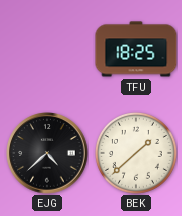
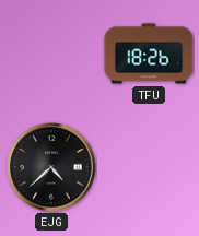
TFU: 18:25 -> 18:26 (149, 54)
BEK: 1:38 -> none (136, 153)
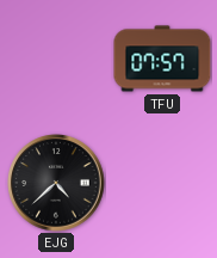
TFU: 18:26 -> 07:57 (162, 59)
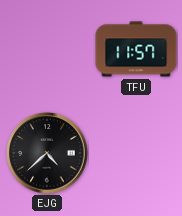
TFU: 07:57 -> 11:57 (136, 49)
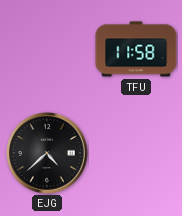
TFU: 11:57 -> 11:58 (136, 49)
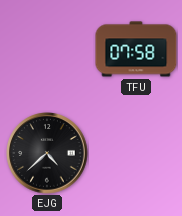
TFU: 11:58 -> 07:58 (136, 49)
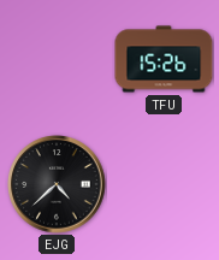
TFU: 07:58 -> 15:26 (164, 59)
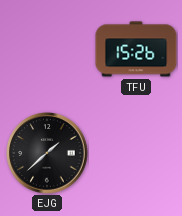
EJG: 4:38 -> 1:38 (47, 153)
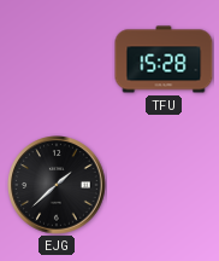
TFU: 15:26 -> 15:28 (164, 59)
